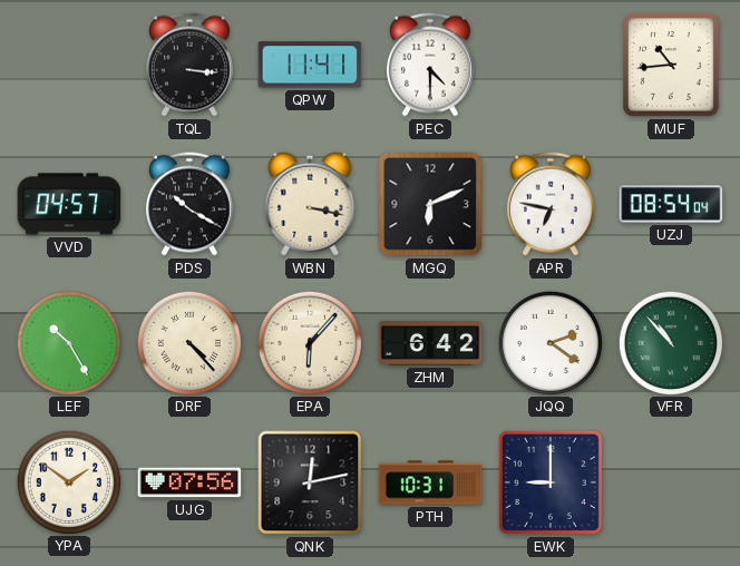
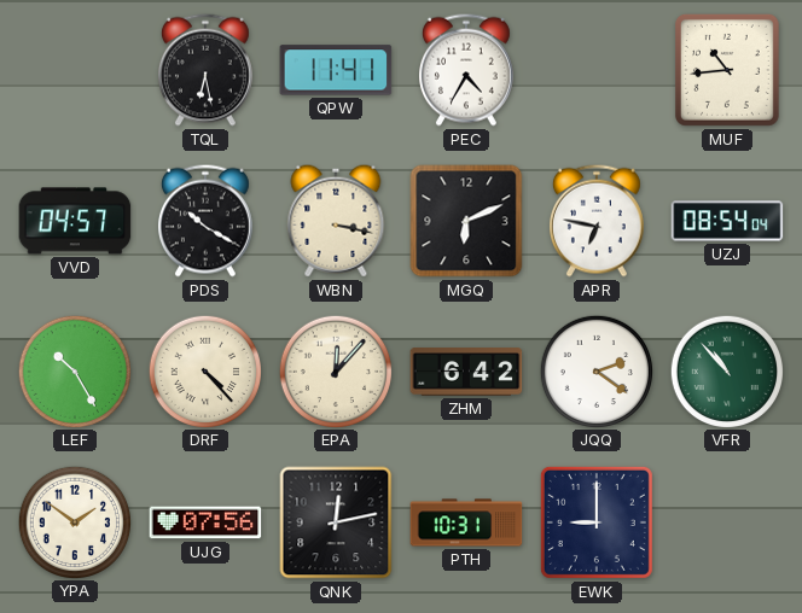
TQL: 3:16 -> 6:28 (205, 70)
PEC: 4:30 -> 4:35 (466, 70)
EPA: 6:07 -> 12:07 (335, 370)
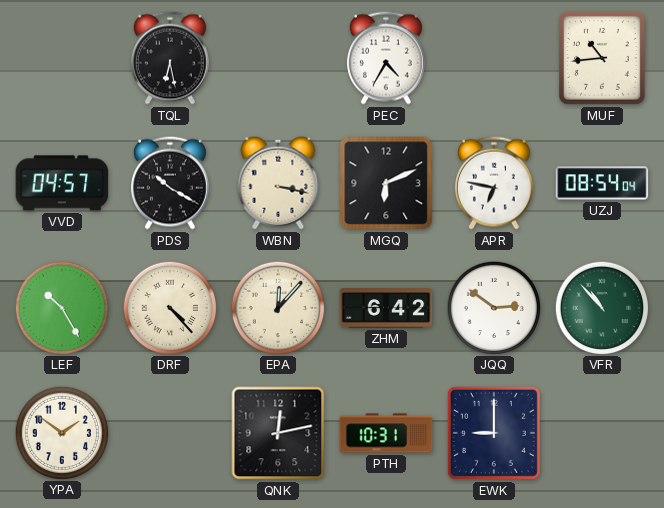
QPW: 11:41 -> none (336, 70)
JQQ: 2:21 -> 2:51 (493, 307)
UJG: 07:56 -> none (205, 522)
